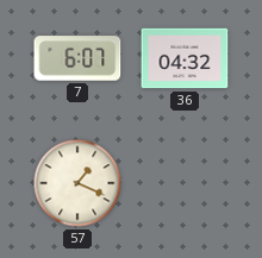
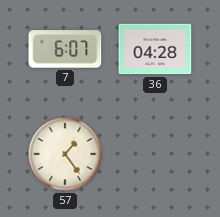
36: 04:32 -> 04:28 (155, 49)
57: 1:19 -> 1:24 (65, 154)
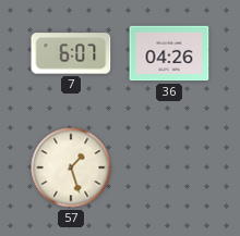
36: 04:28 -> 04:26 (169, 53)
57: 1:24 -> 1:27 (71, 167)
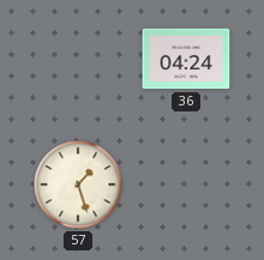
7: 6:07 -> none (71, 53)
36: 04:26 -> 04:24 (186, 59)
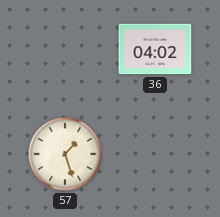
36: 04:24 -> 04:02 (155, 49)
